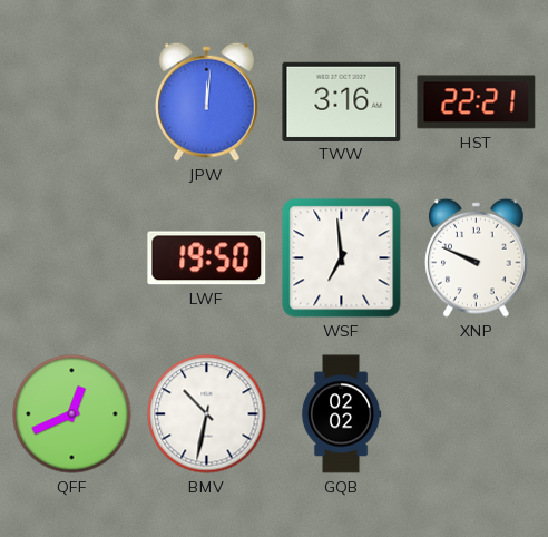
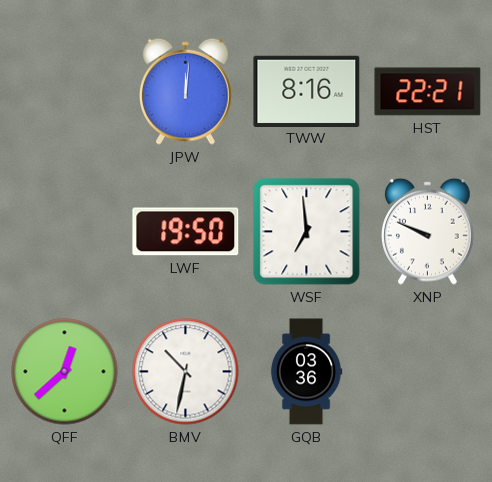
TWW: 3:16 -> 8:16 (307, 91)
QFF: 12:41 -> 12:38 (65, 372)
GQB: 02:02 -> 03:36 (306, 372)
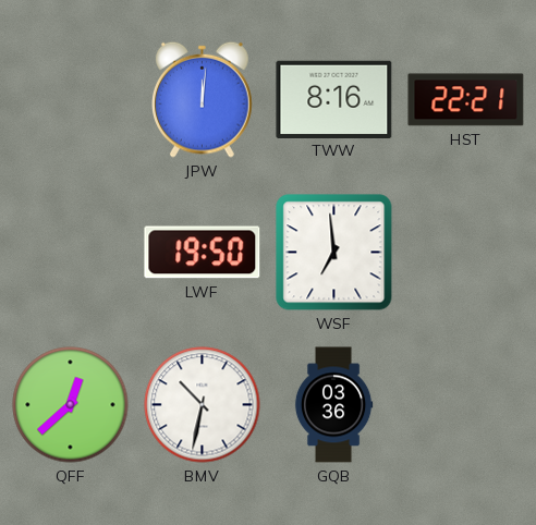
XNP: 9:49 -> none (428, 231)
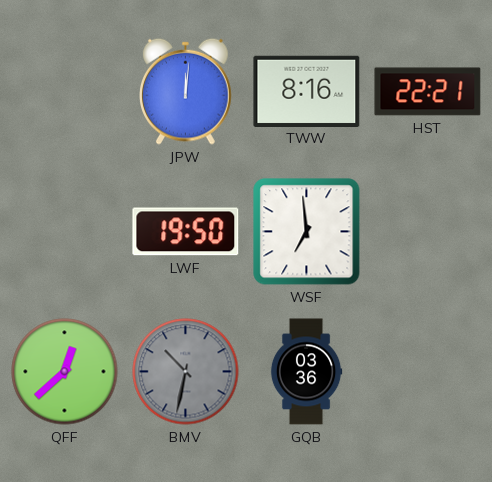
BMV dial: white -> grey (186, 372)
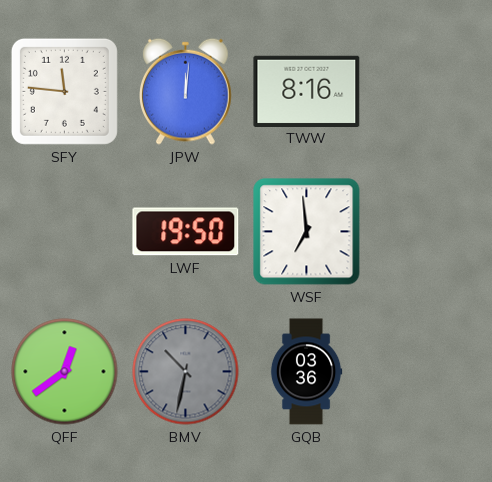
SFY: none -> 11:46 (64, 91)
HST: 22:21 -> none (428, 92)
QFF: 12:38 -> 12:39 (65, 372)
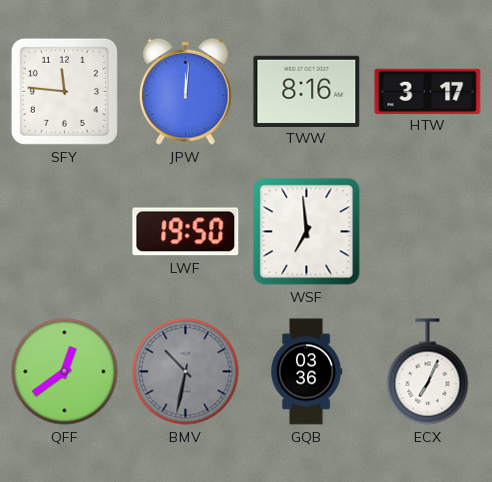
HTW: none -> 3:17 (428, 91)
ECX: none -> 7:04 (428, 372)
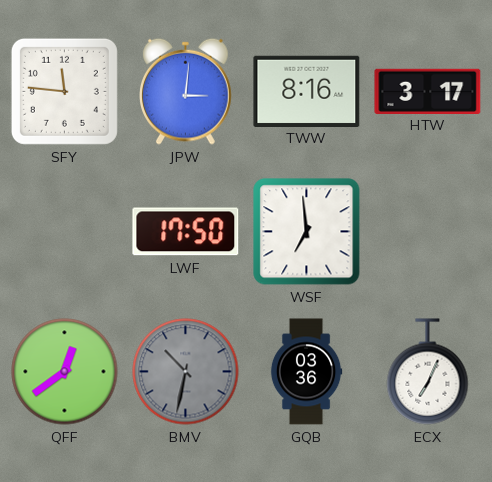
JPW: 12:01 -> 3:01 (186, 91)
LWF: 19:50 -> 17:50 (186, 232)
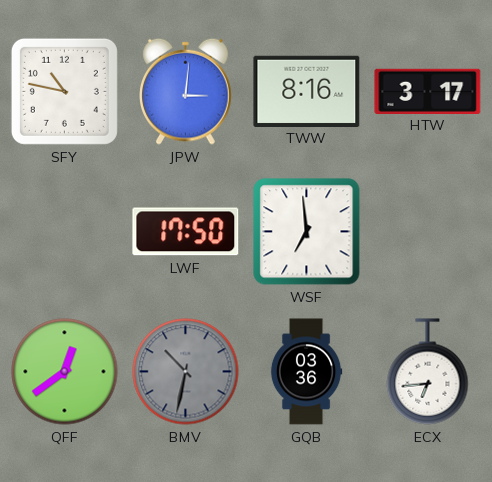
SFY: 11:46 -> 10:47 (64, 91)
ECX: 7:04 -> 6:44 (428, 372)
